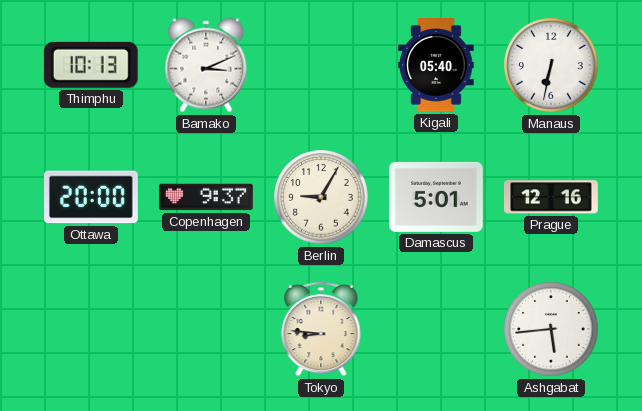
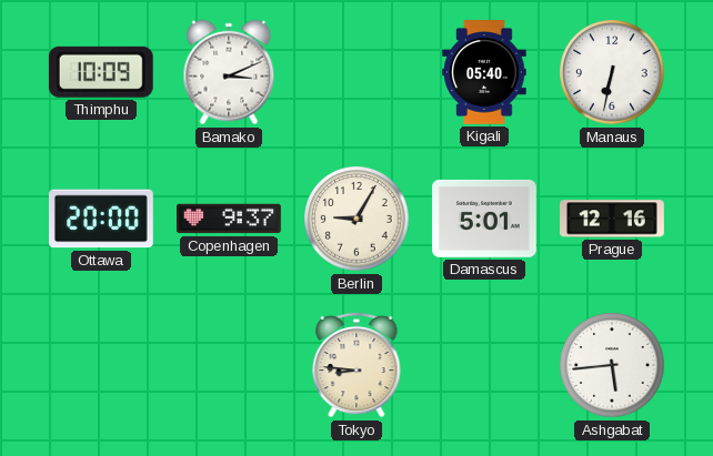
Thimphu: 10:13 -> 10:09 (101, 72)
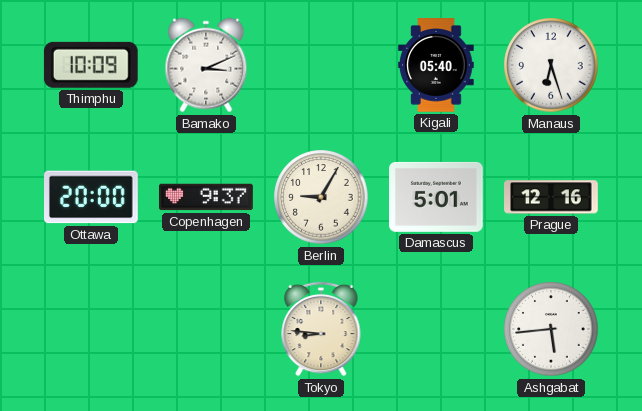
Manaus: 6:32 -> 6:27 (551, 65)
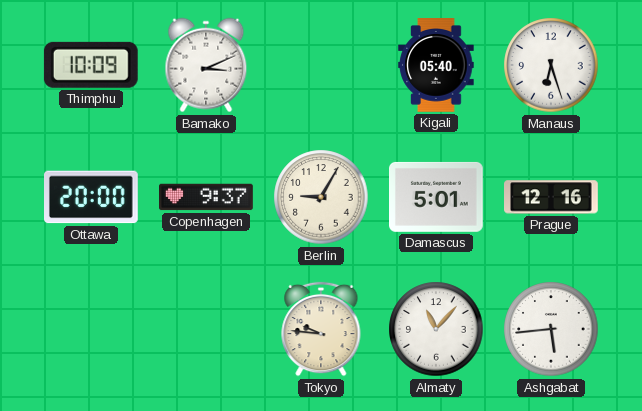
Tokyo: 8:46 -> 9:46 (321, 329)
Almaty: none -> 11:07 (436, 329)
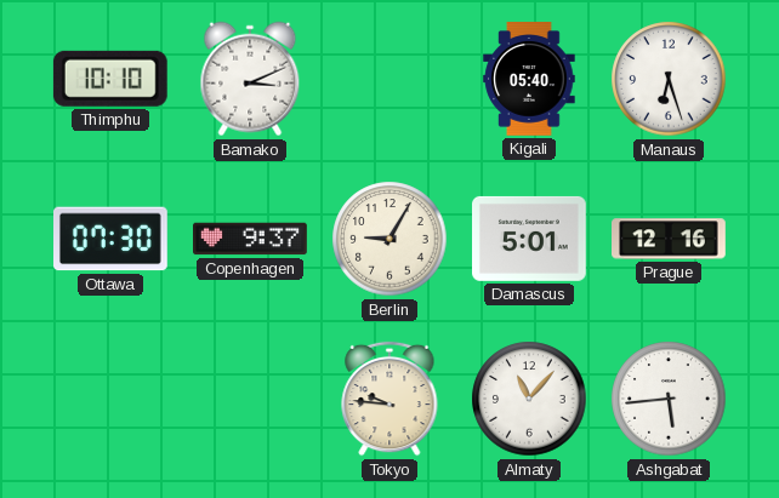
Thimphu: 10:09 -> 10:10 (110, 79)
Ottawa: 20:00 -> 07:30 (112, 239)
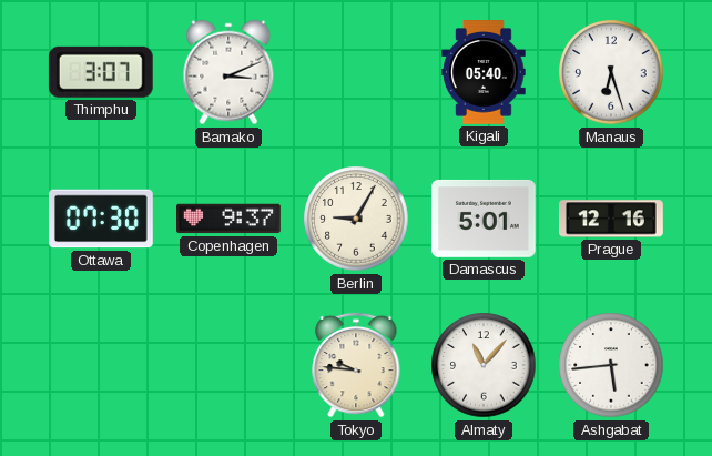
Thimphu: 10:10 -> 3:07 (101, 72)
